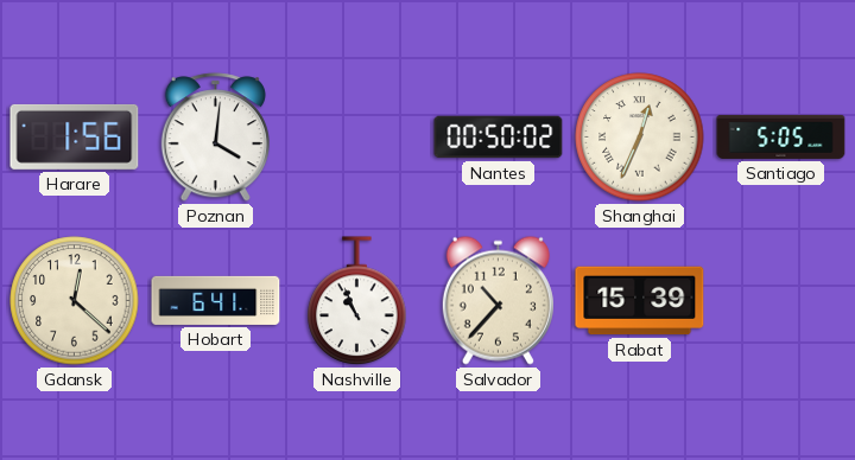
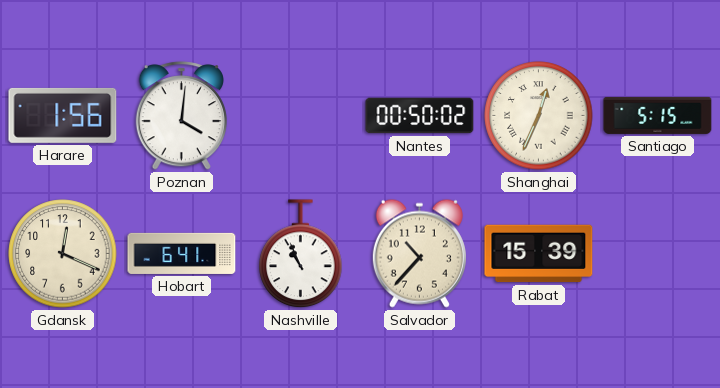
Santiago: 5:05 -> 5:15 (658, 115)
Gdansk: 12:22 -> 12:19 (63, 254)
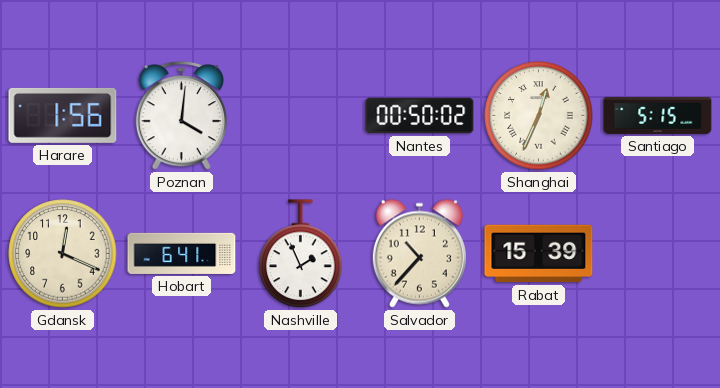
Nashville: 10:56 -> 1:56 (301, 254)
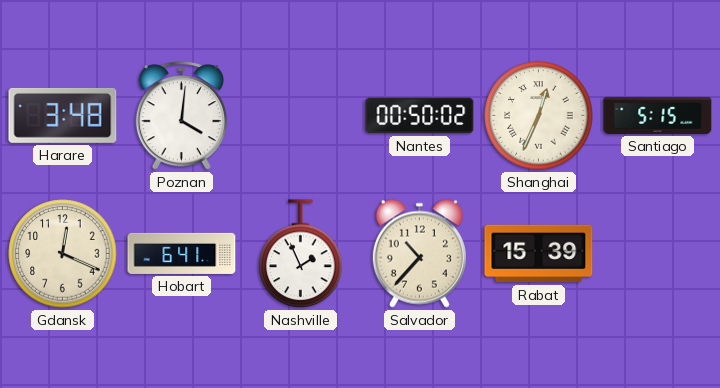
Harare: 1:56 -> 3:48 (63, 115)
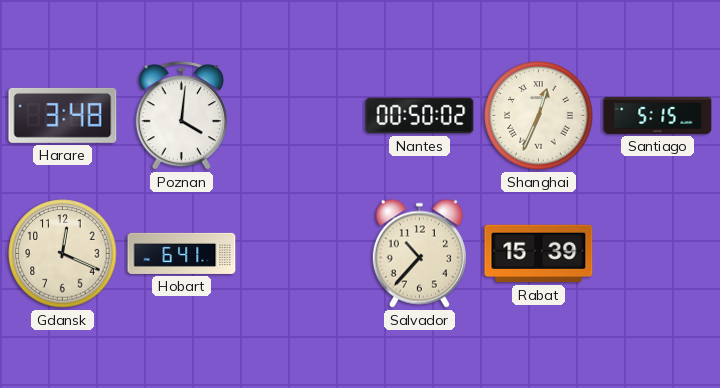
Nashville: 1:56 -> none (301, 254)
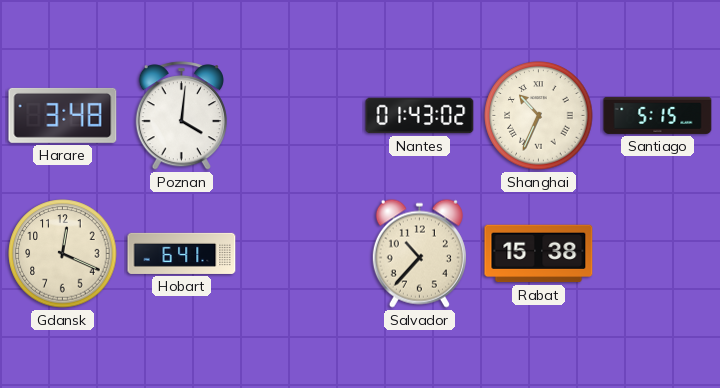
Nantes: 00:50 -> 01:43 (420, 116)
Shanghai: 12:34 -> 10:34 (539, 116)
Rabat: 15:39 -> 15:38 (539, 254)
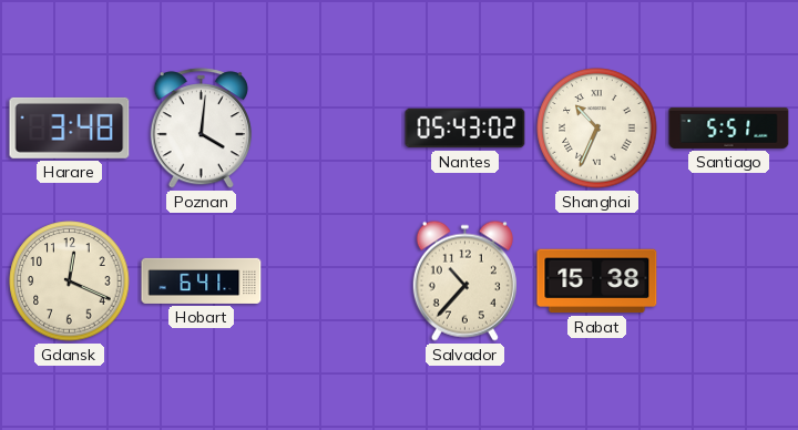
Nantes: 01:43 -> 05:43 (465, 129)
Santiago: 5:15 -> 5:51 (729, 127)
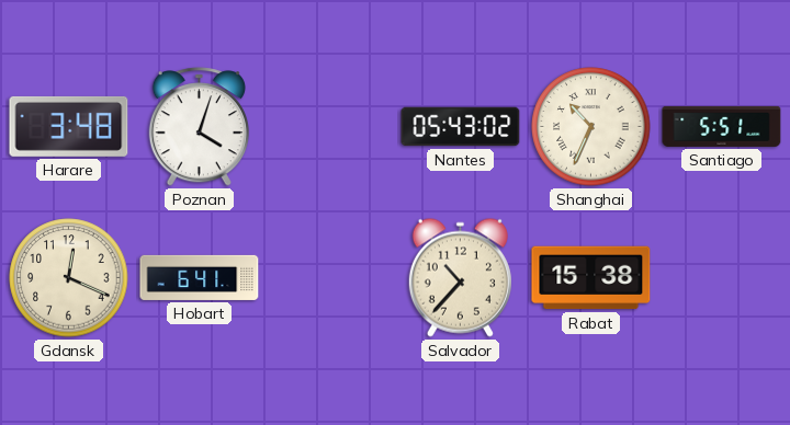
Poznan: 4:01 -> 4:03 (199, 127)
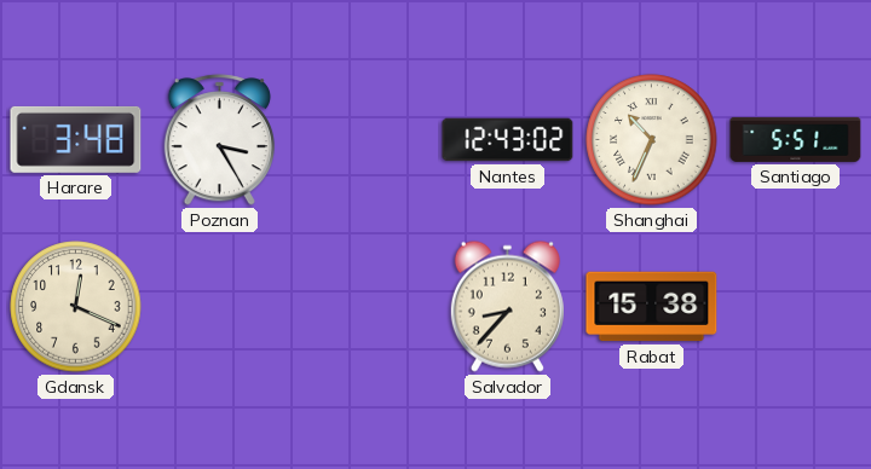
Poznan: 4:03 -> 3:25 (219, 140)
Nantes: 05:43 -> 12:43 (508, 140)
Hobart: 6:41 -> none (200, 277)
Salvador: 10:37 -> 8:37 (507, 306)
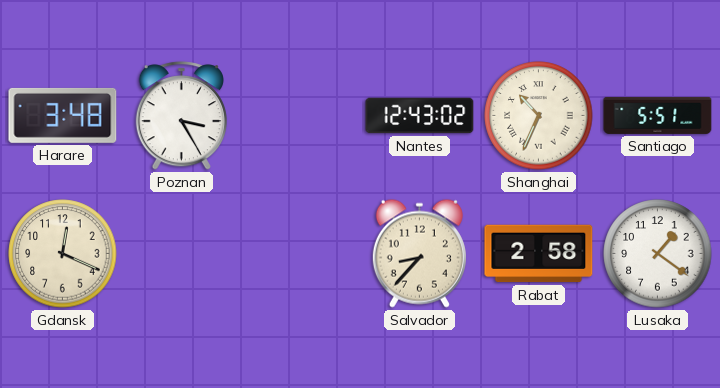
Rabat: 15:38 -> 2:58 (539, 254)
Lusaka: none -> 1:21 (658, 254)
